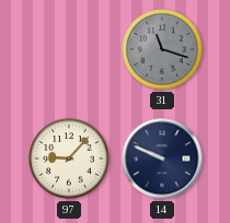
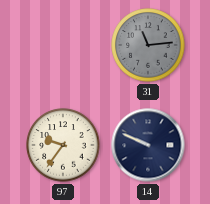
31: 11:18 -> 11:14 (148, 45)
97: 9:07 -> 9:36 (63, 145)
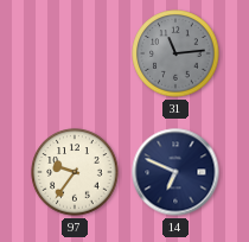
14: 9:49 -> 6:49 (175, 172)
